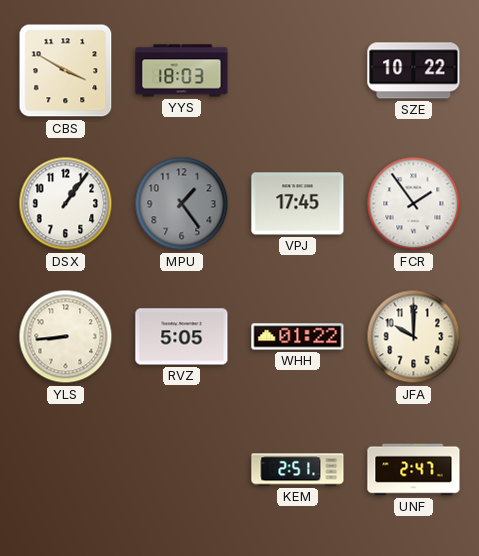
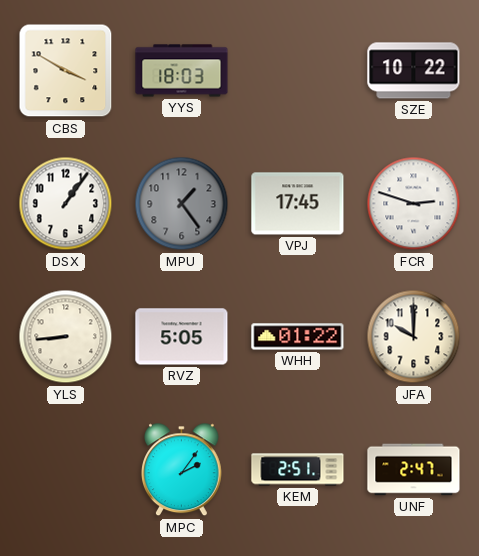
FCR: 1:54 -> 2:48 (414, 204)
MPC: none -> 2:06 (182, 470)
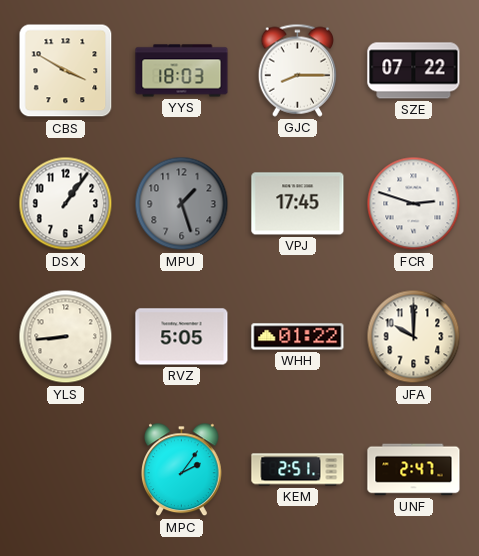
GJC: none -> 8:15 (298, 70)
SZE: 10:22 -> 07:22 (414, 71)
MPU: 1:24 -> 1:27 (182, 204)
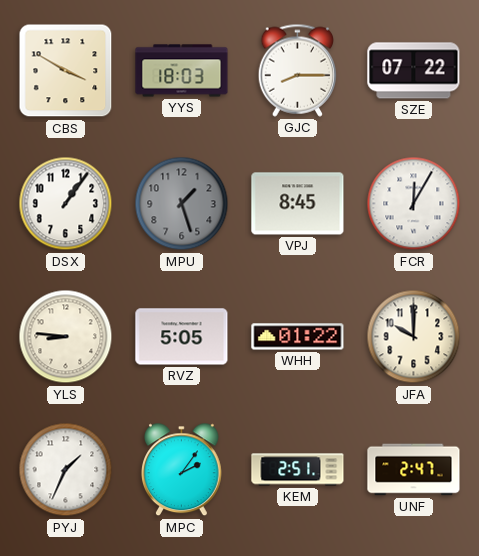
VPJ: 17:45 -> 8:45 (298, 204)
FCR: 2:48 -> 12:05 (414, 204)
YLS: 8:44 -> 8:46 (66, 337)
PYJ: none -> 1:34 (66, 470)
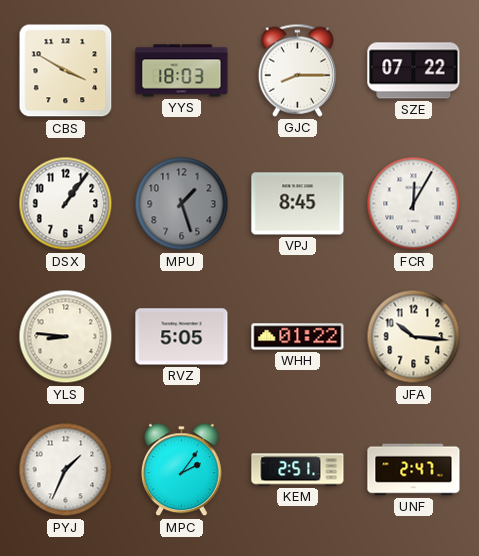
JFA: 10:00 -> 10:16 (414, 337)
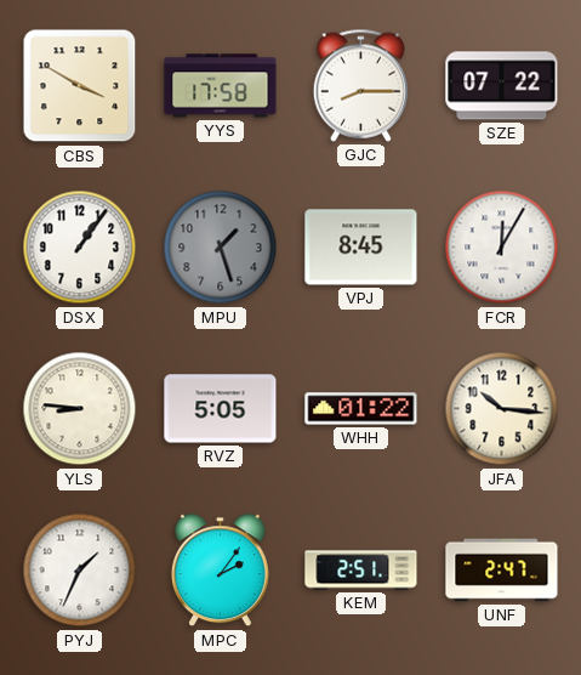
YYS: 18:03 -> 17:58 (221, 86)
